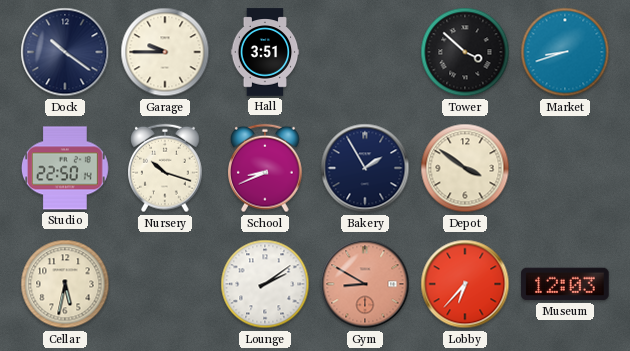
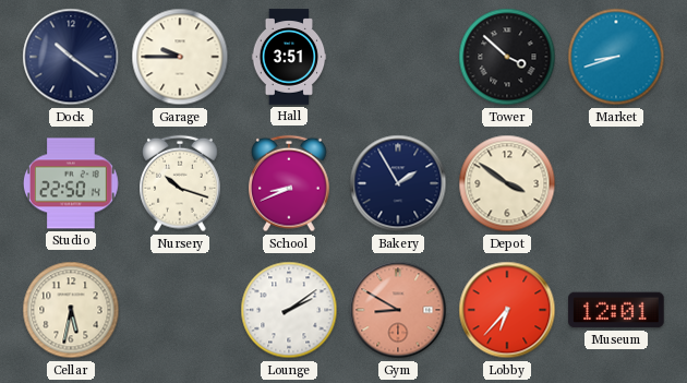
Museum: 12:03 -> 12:01 (616, 310)
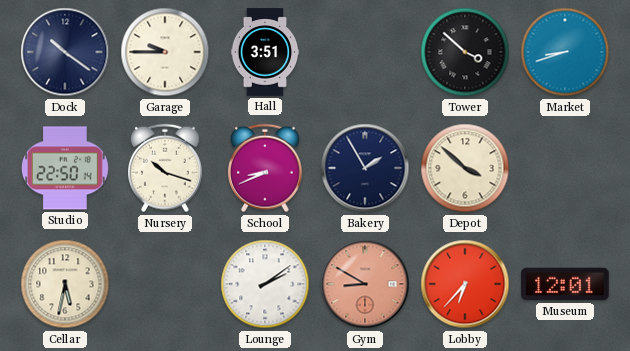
Depot: 3:51 -> 3:52 (465, 168)
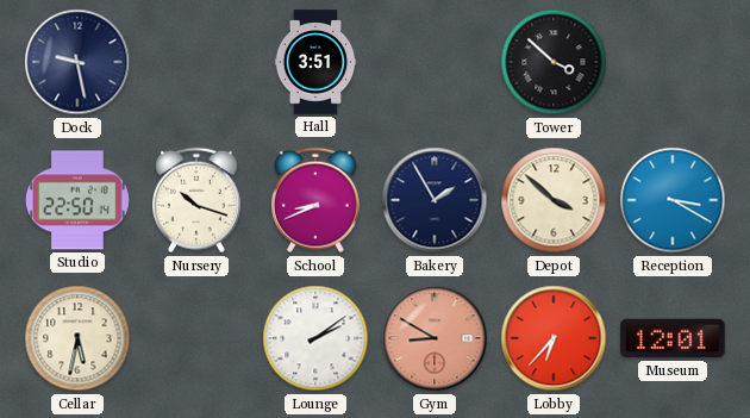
Dock: 10:21 -> 9:28 (77, 62)
Garage: 9:45 -> none (165, 52)
Market: 8:42 -> none (565, 52)
Reception: none -> 3:20 (673, 200)
